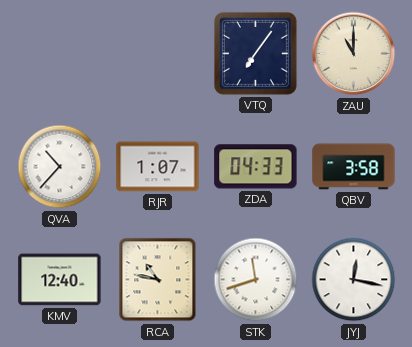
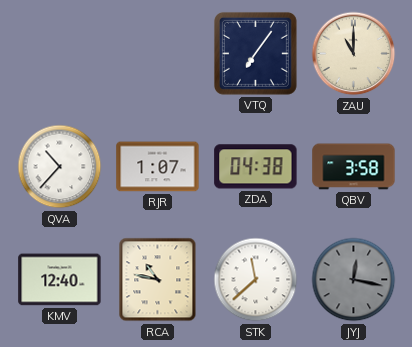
ZDA: 04:33 -> 04:38 (256, 167)
STK: 11:42 -> 11:38 (256, 280)
JYJ dial: white -> grey (354, 280)
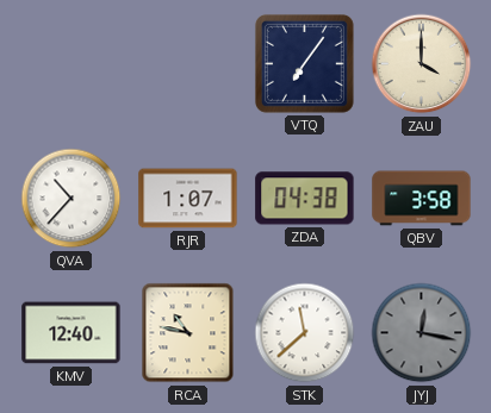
ZAU: 11:00 -> 4:00 (422, 64)
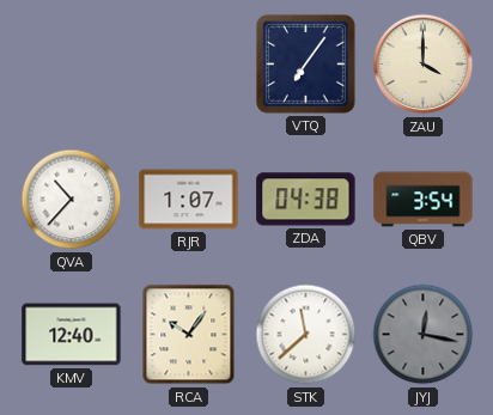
QBV: 3:58 -> 3:54 (424, 200)
RCA: 10:47 -> 10:06 (189, 335)
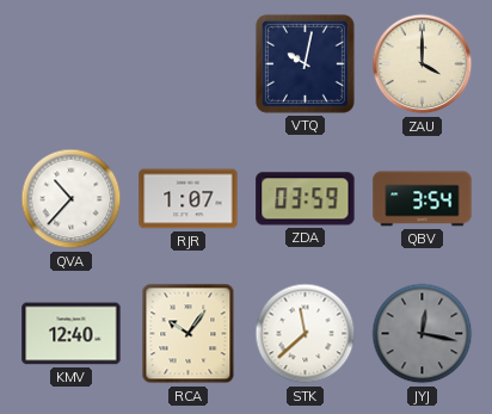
VTQ: 7:06 -> 10:02 (305, 63)
ZDA: 04:38 -> 03:59 (306, 199)
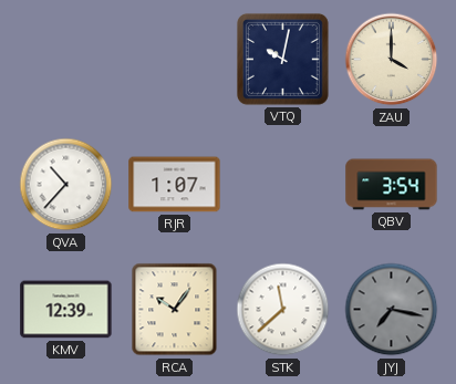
ZDA: 03:59 -> none (306, 199)
KMV: 12:40 -> 12:39 (66, 310)
JYJ: 12:17 -> 7:17 (392, 310)
